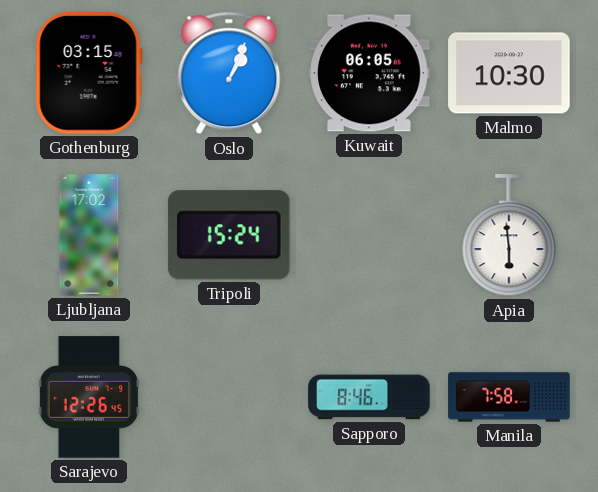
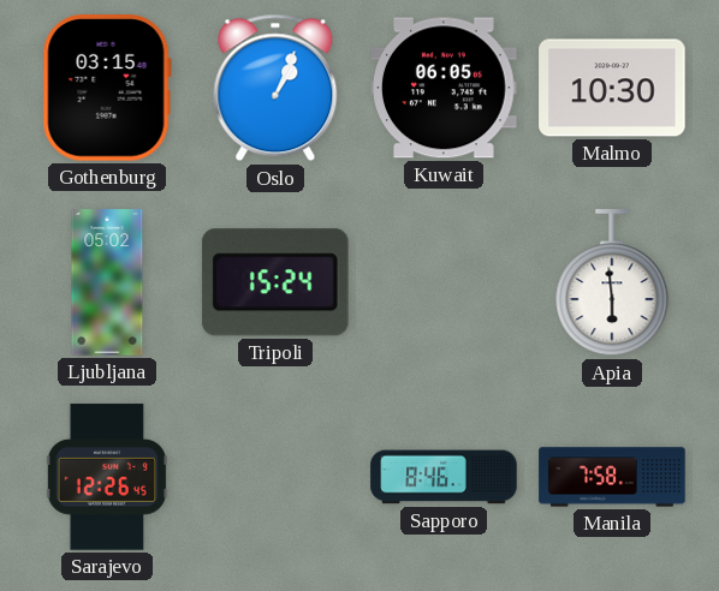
Ljubljana: 17:02 -> 05:02 (107, 282)
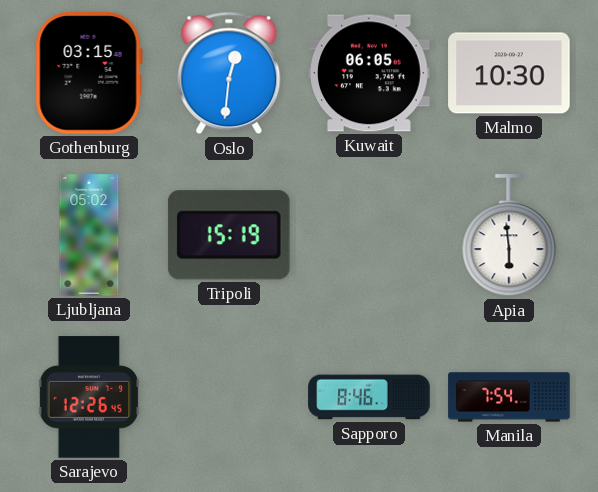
Oslo: 1:04 -> 12:31 (229, 73)
Tripoli: 15:24 -> 15:19 (229, 235)
Manila: 7:58 -> 7:54 (509, 397)
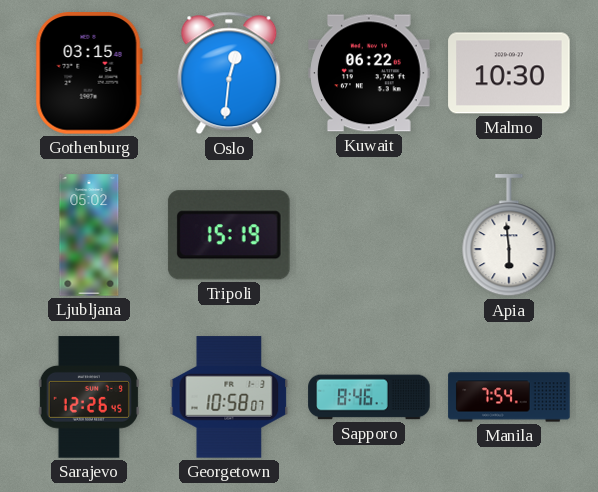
Kuwait: 06:05 -> 06:22 (369, 73)
Georgetown: none -> 10:58 (229, 397)
